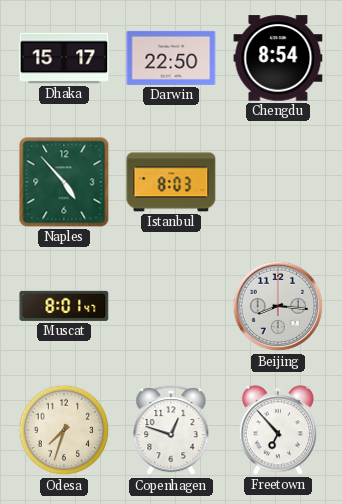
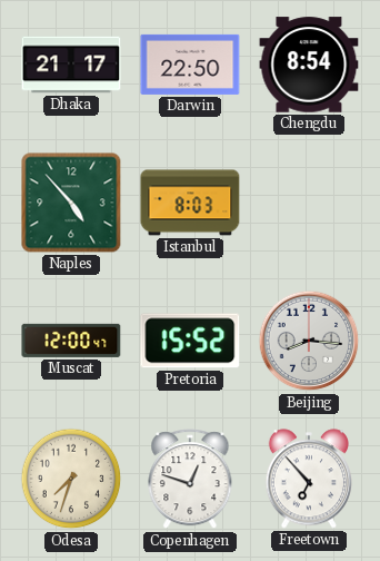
Dhaka: 15:17 -> 21:17 (71, 65)
Muscat: 8:01 -> 12:00 (71, 341)
Pretoria: none -> 15:52 (190, 341)
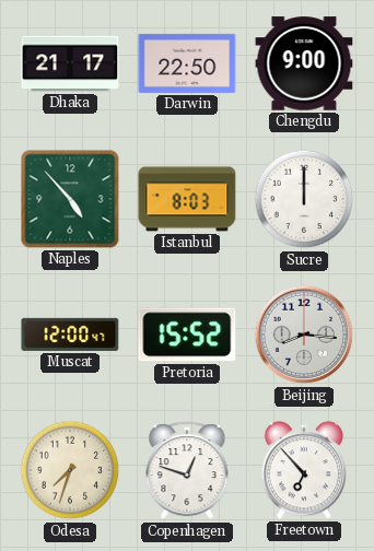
Chengdu: 8:54 -> 9:00 (304, 63)
Sucre: none -> 12:00 (304, 199)
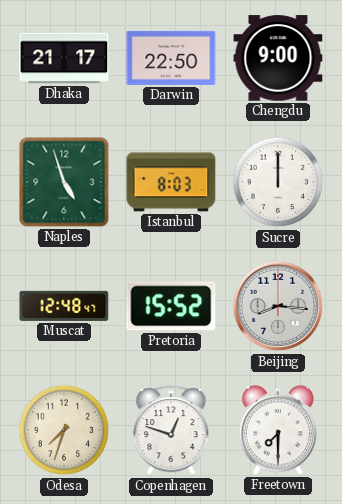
Naples: 4:53 -> 4:57 (64, 182)
Muscat: 12:00 -> 12:48 (64, 306)
Freetown: 6:53 -> 7:30 (277, 430)
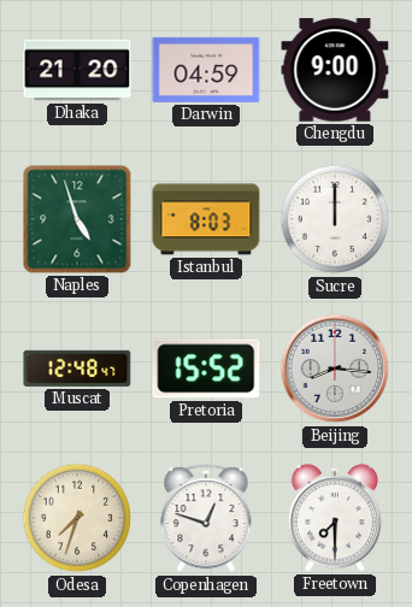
Dhaka: 21:17 -> 21:20 (77, 70)
Darwin: 22:50 -> 04:59 (206, 70)
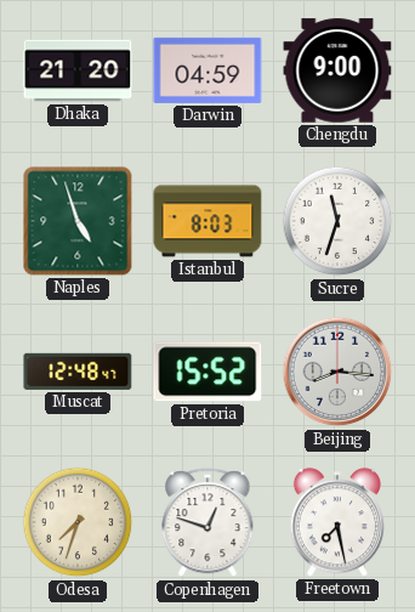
Sucre: 12:00 -> 11:33 (337, 221)
Freetown: 7:30 -> 7:28 (336, 522)
